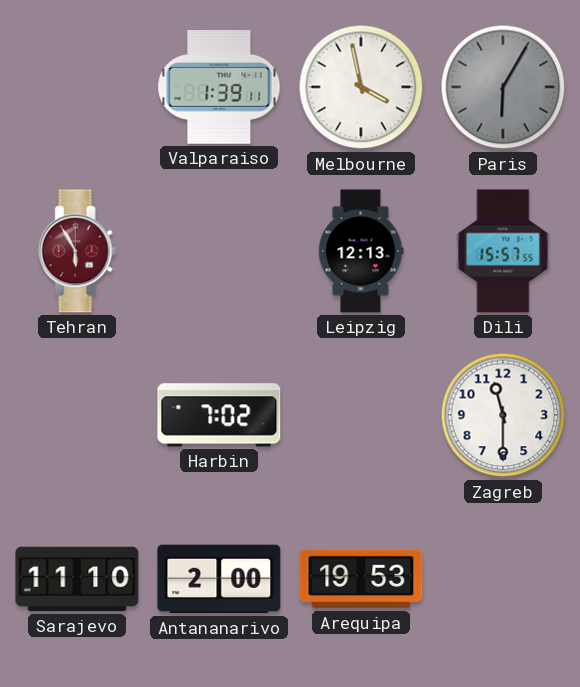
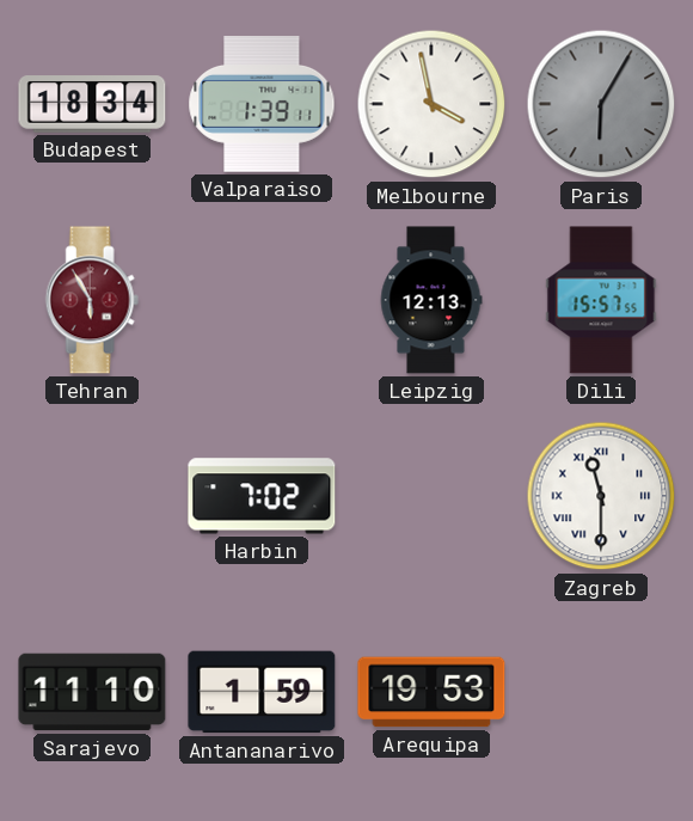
Budapest: none -> 18:34 (92, 104)
Zagreb numerals: Arabic -> Roman (601, 496)
Antananarivo: 2:00 -> 1:59 (262, 692)
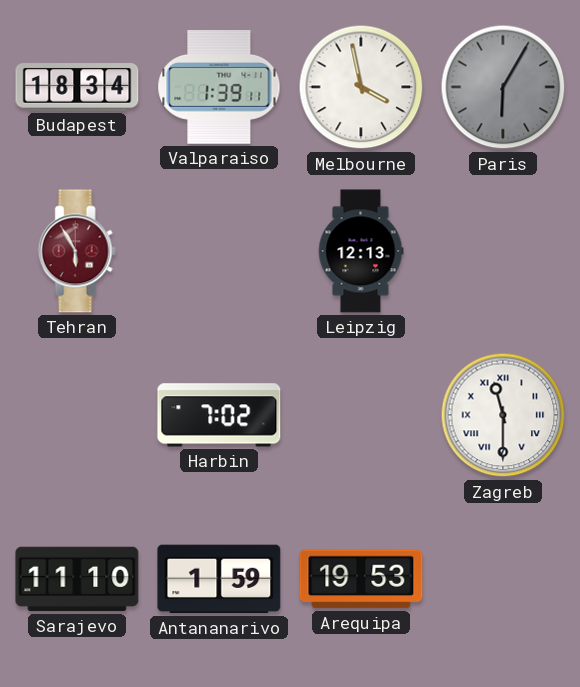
Dili: 15:57 -> none (601, 300)
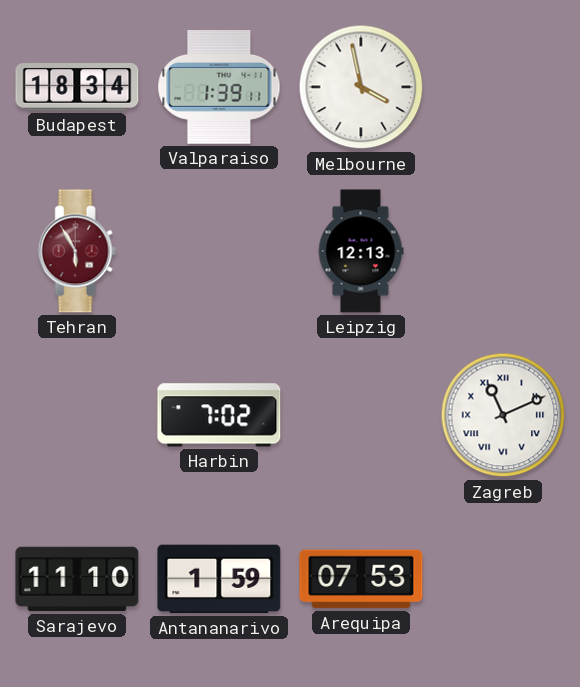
Paris: 6:05 -> none (503, 87)
Zagreb: 11:30 -> 11:11 (503, 415)
Arequipa: 19:53 -> 07:53 (361, 579)
